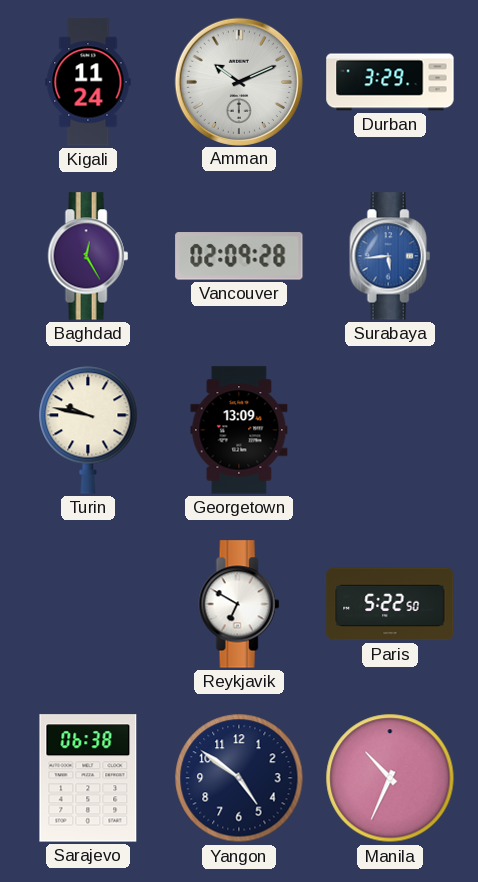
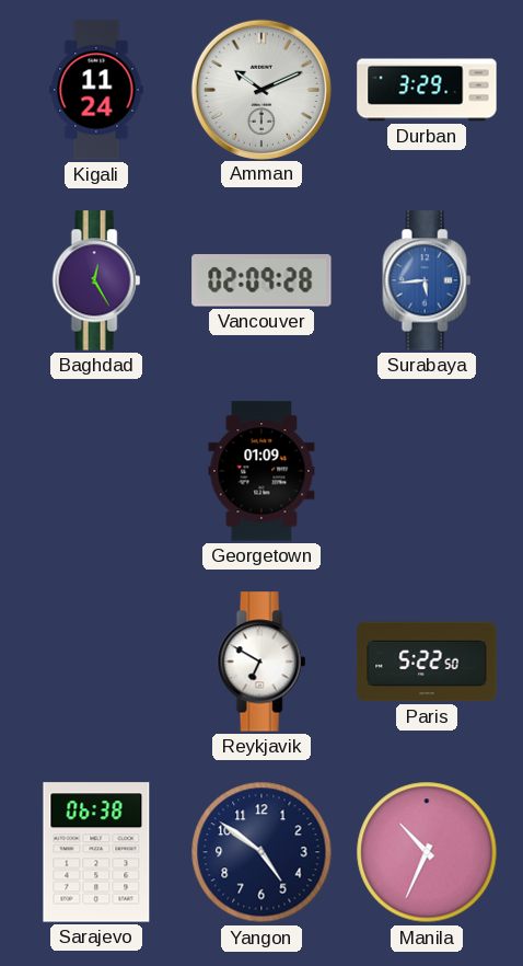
Turin: 9:47 -> none (88, 430)
Georgetown: 13:09 -> 01:09 (261, 471)
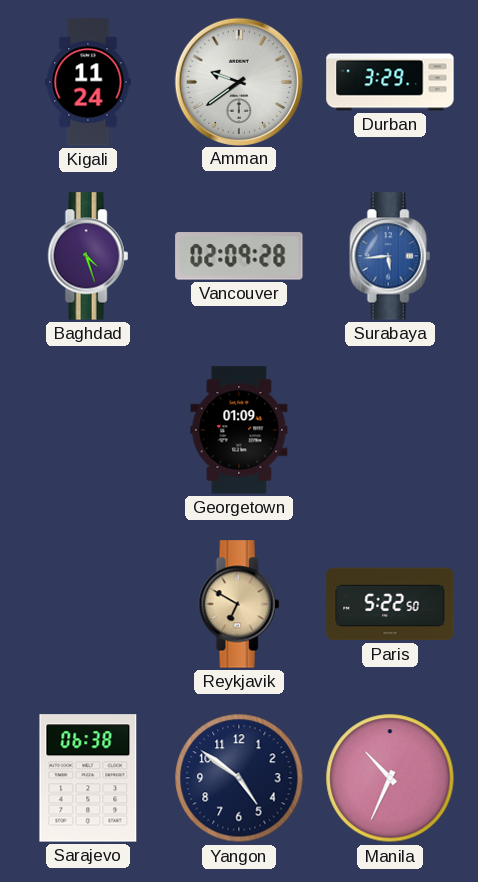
Amman: 10:11 -> 9:39 (238, 81)
Baghdad: 12:25 -> 4:27 (88, 256)
Reykjavik dial: white -> champagne (239, 604)
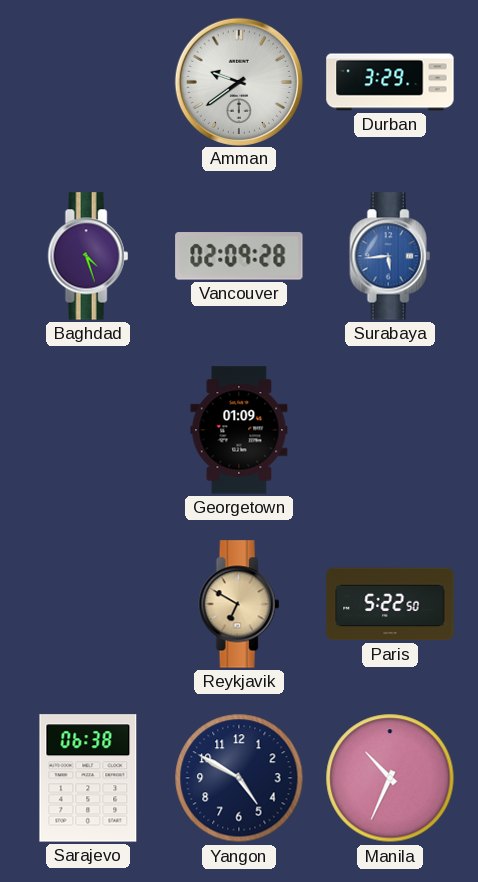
Kigali: 11:24 -> none (88, 82)
Yangon: 4:51 -> 4:50 (239, 778)
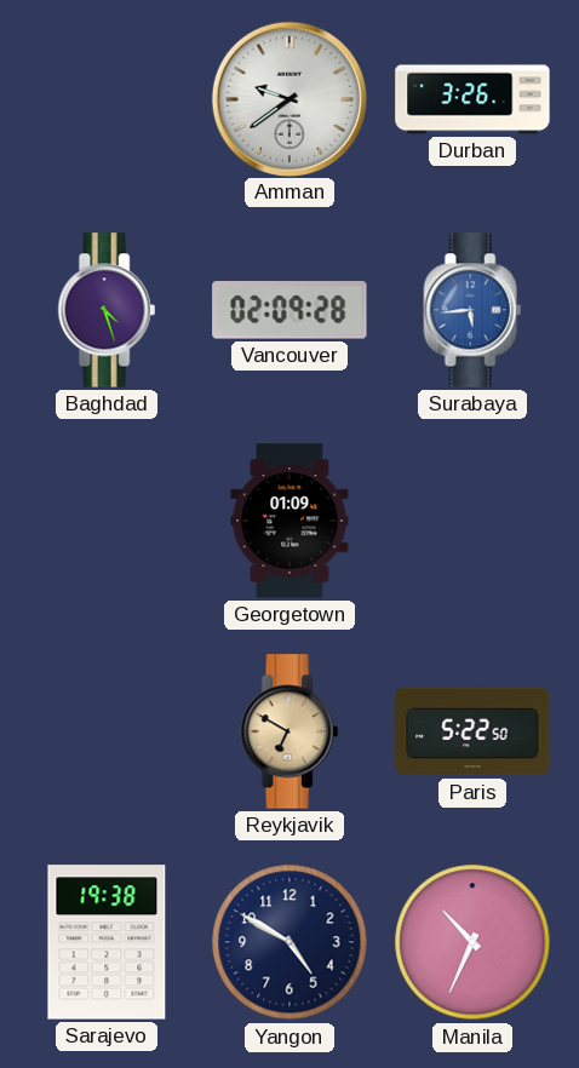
Durban: 3:29 -> 3:26 (472, 99)
Sarajevo: 06:38 -> 19:38 (107, 942)
